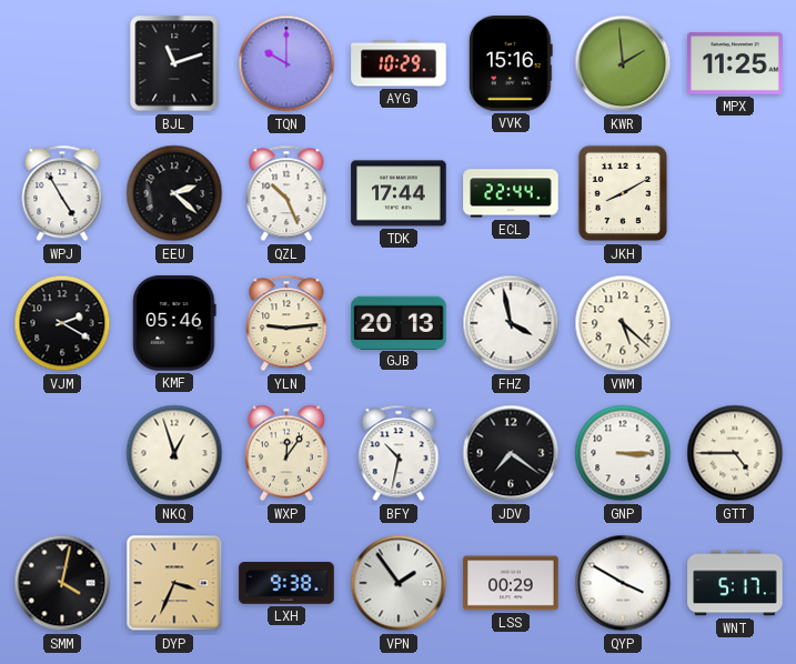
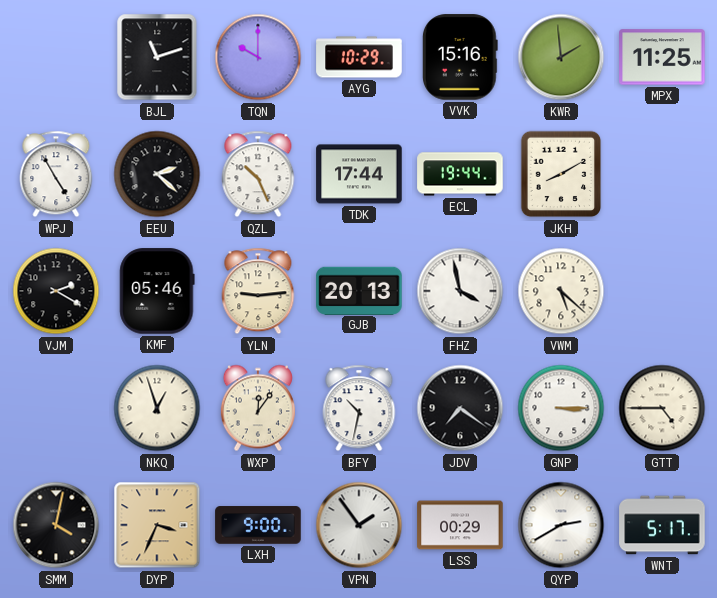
ECL: 22:44 -> 19:44 (460, 174)
LXH: 9:38 -> 9:00 (258, 525)
QYP: 3:50 -> 2:40 (561, 525)
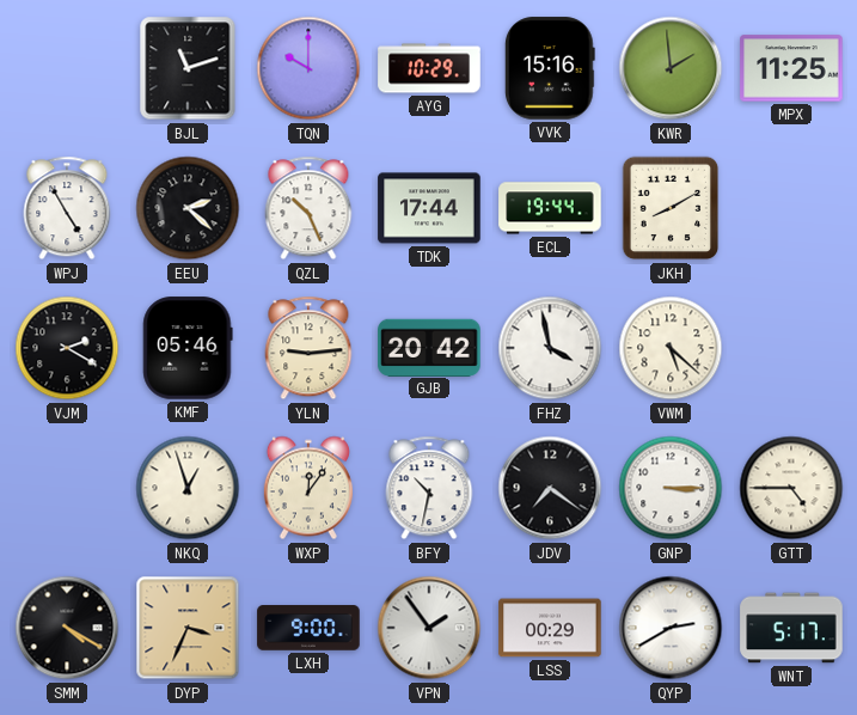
GJB: 20:13 -> 20:42 (429, 347)
SMM: 4:02 -> 4:20 (67, 628)
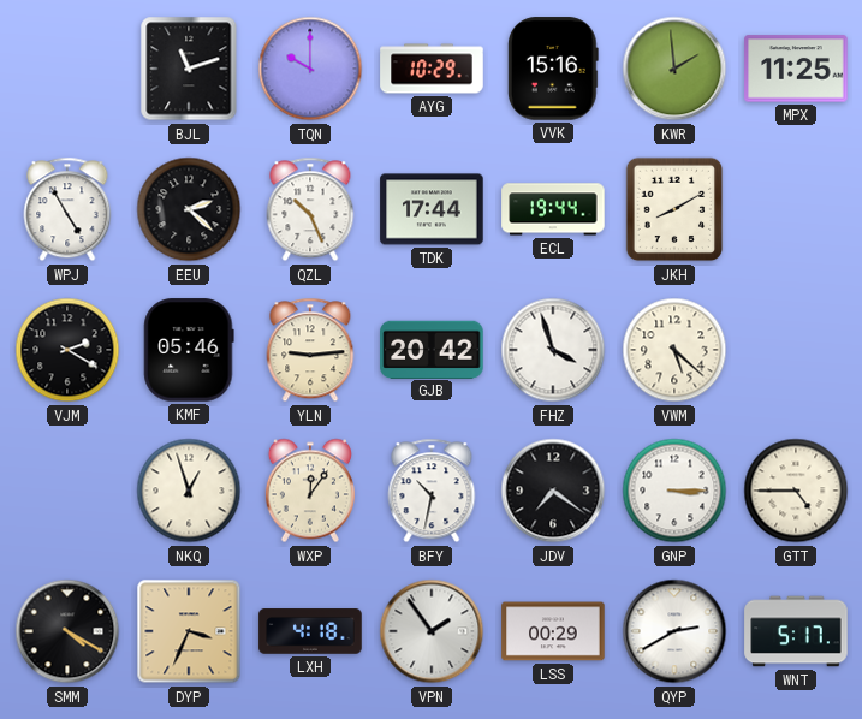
FHZ: 3:58 -> 3:57 (553, 350)
LXH: 9:00 -> 4:18 (310, 631)
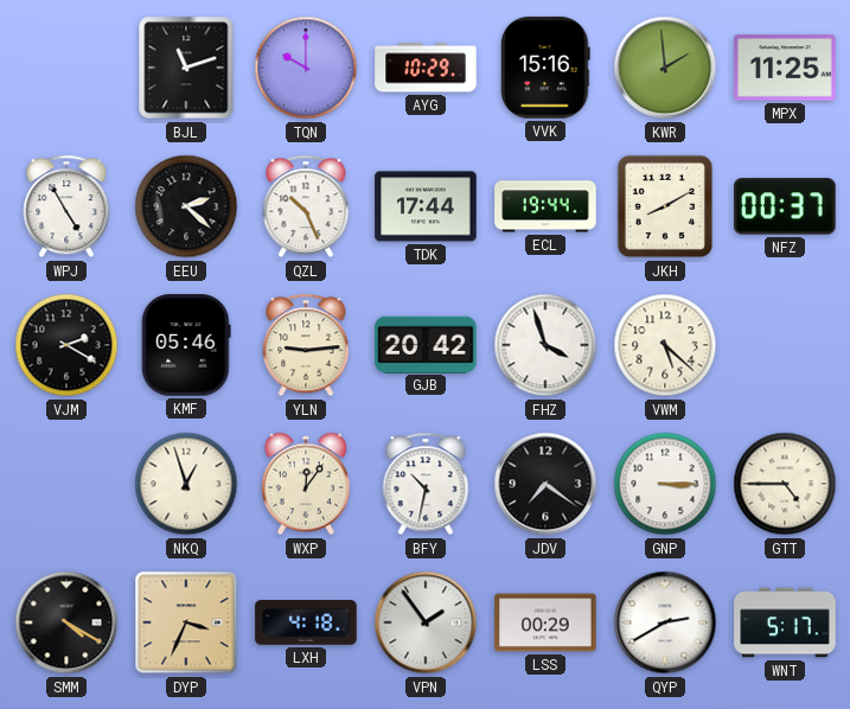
NFZ: none -> 00:37 (785, 206)
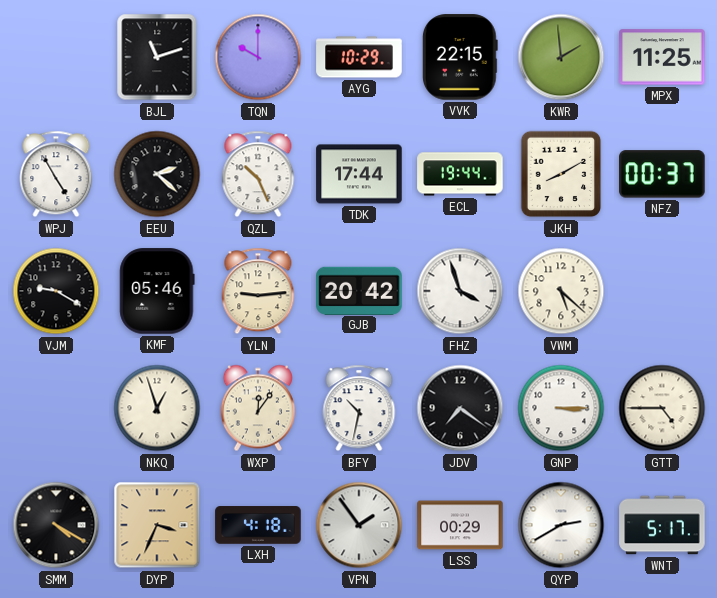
VVK: 15:16 -> 22:15 (460, 57)
VJM: 2:20 -> 9:20 (56, 291)
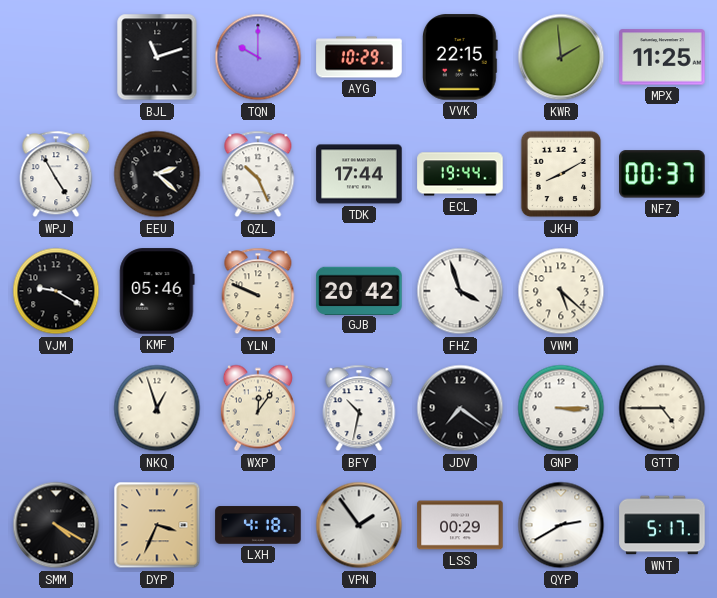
YLN: 9:14 -> 9:49 (258, 291)
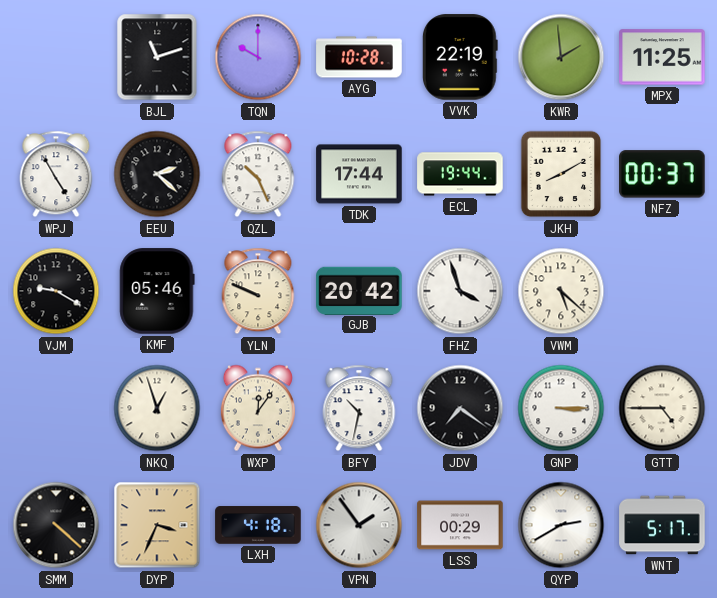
AYG: 10:29 -> 10:28 (359, 57)
VVK: 22:15 -> 22:19 (460, 57)
SMM: 4:20 -> 4:22 (56, 525)
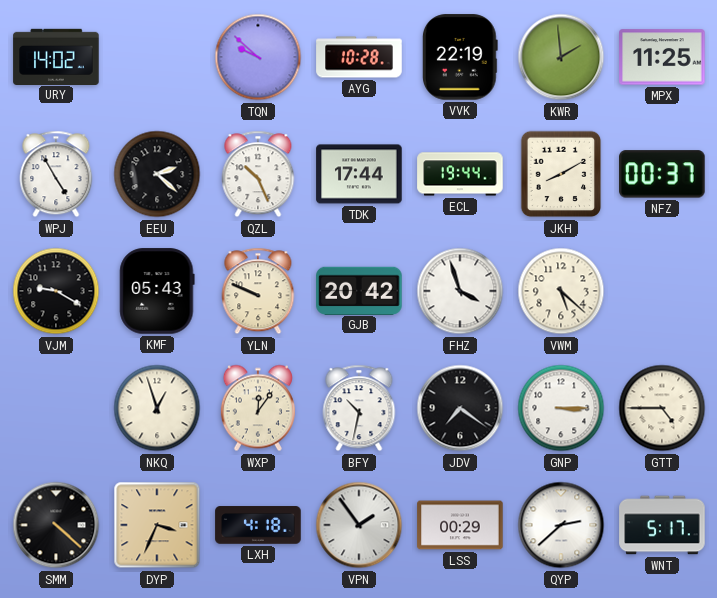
URY: none -> 14:02 (56, 56)
BJL: 11:12 -> none (157, 57)
TQN: 10:00 -> 9:52 (258, 57)
KMF: 05:46 -> 05:43 (157, 291)
QYP: 2:40 -> 2:38 (561, 525)
